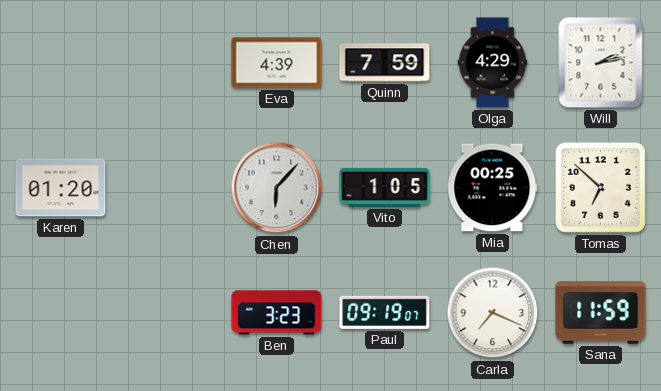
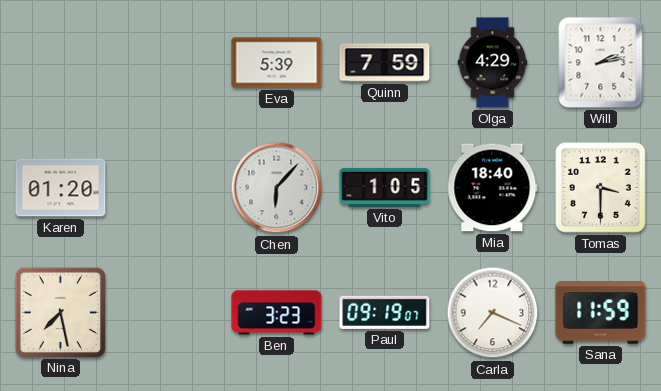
Eva: 4:39 -> 5:39 (277, 63)
Mia: 00:25 -> 18:40 (493, 188)
Tomas: 6:52 -> 3:30 (601, 188)
Nina: none -> 7:28 (60, 312)
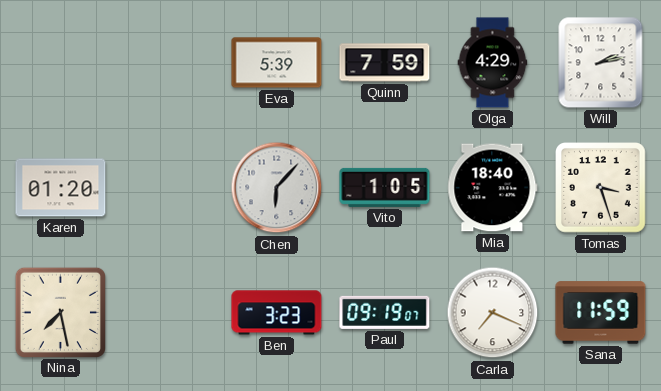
Tomas: 3:30 -> 3:27 (601, 188)
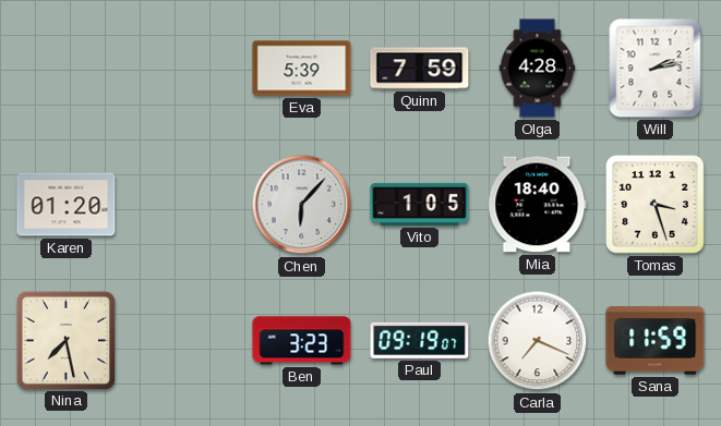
Olga: 4:29 -> 4:28 (538, 69)
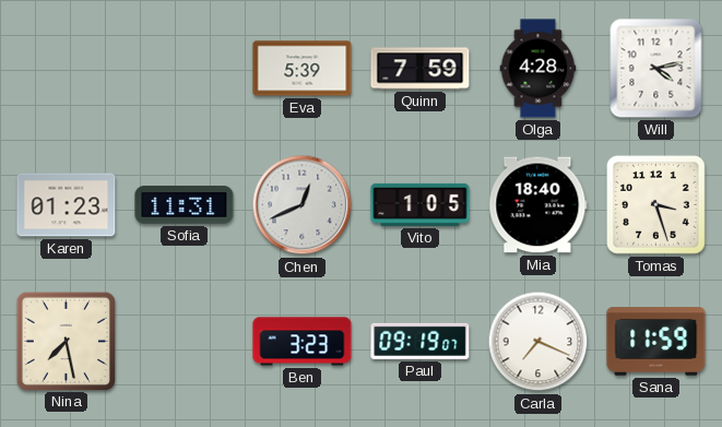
Will: 2:13 -> 4:13 (656, 69)
Karen: 01:20 -> 01:23 (67, 205)
Sofia: none -> 11:31 (185, 205)
Chen: 6:07 -> 12:41 (303, 205)
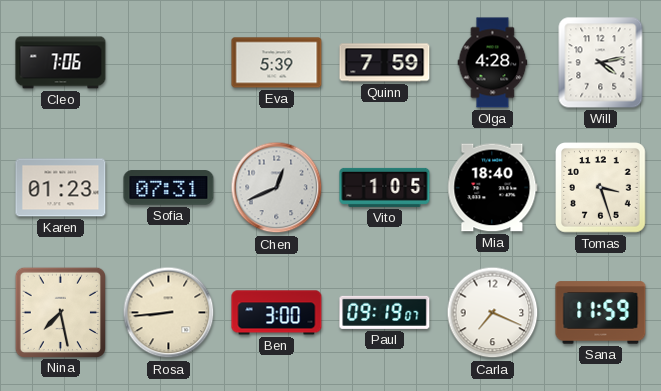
Cleo: none -> 7:06 (61, 63)
Sofia: 11:31 -> 07:31 (169, 188)
Rosa: none -> 8:44 (169, 313)
Ben: 3:23 -> 3:00 (277, 313)
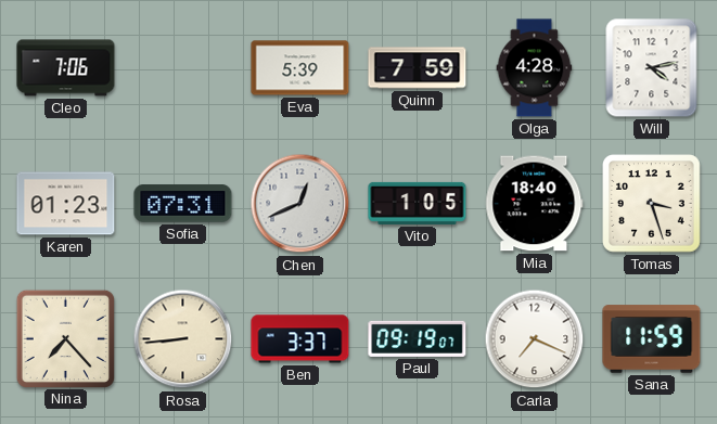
Nina: 7:28 -> 7:23 (65, 338)
Ben: 3:00 -> 3:37 (300, 339)
